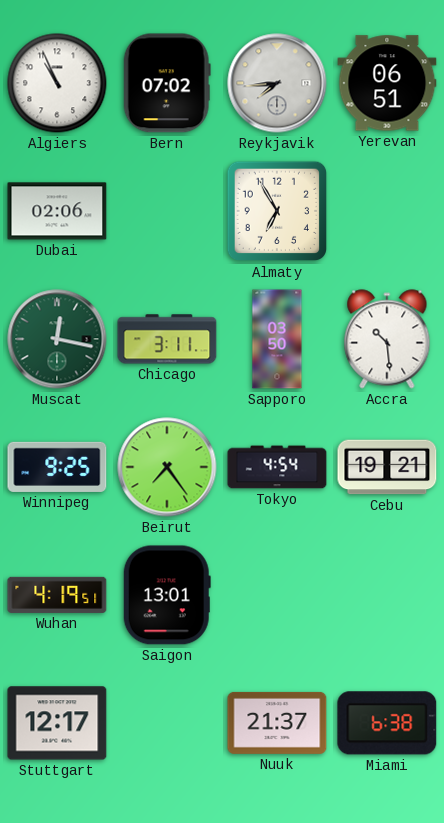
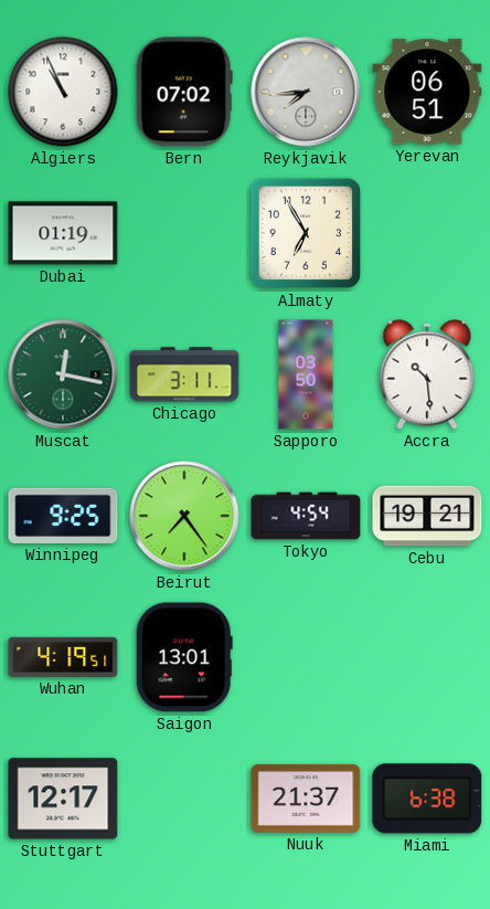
Dubai: 02:06 -> 01:19 (63, 233)
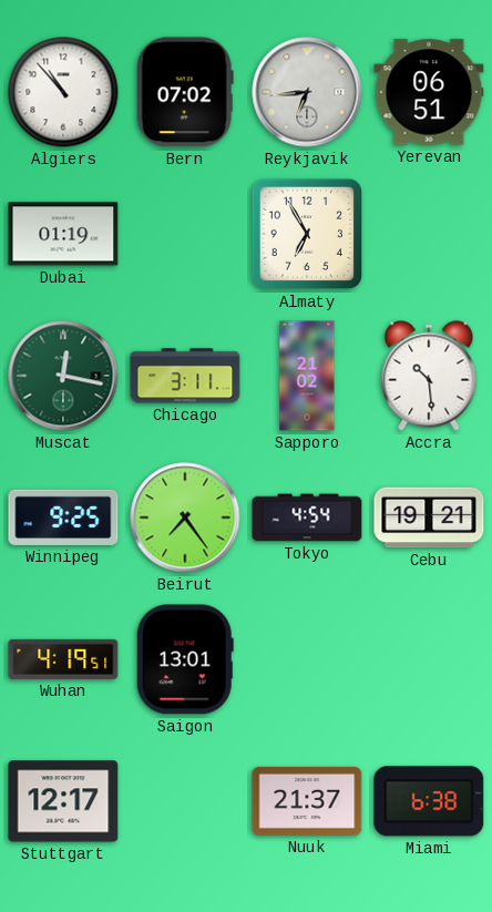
Algiers: 10:56 -> 10:53 (63, 92)
Reykjavik: 7:44 -> 6:44 (307, 92)
Sapporo: 03:50 -> 21:02 (307, 376)
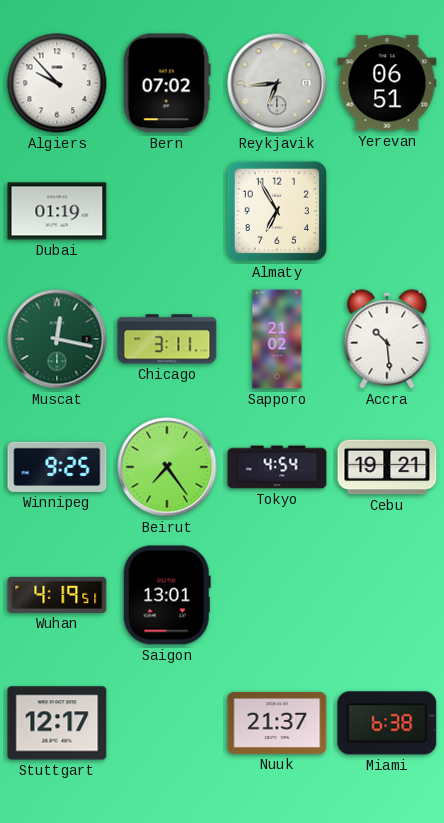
Algiers: 10:53 -> 9:53 (57, 83)
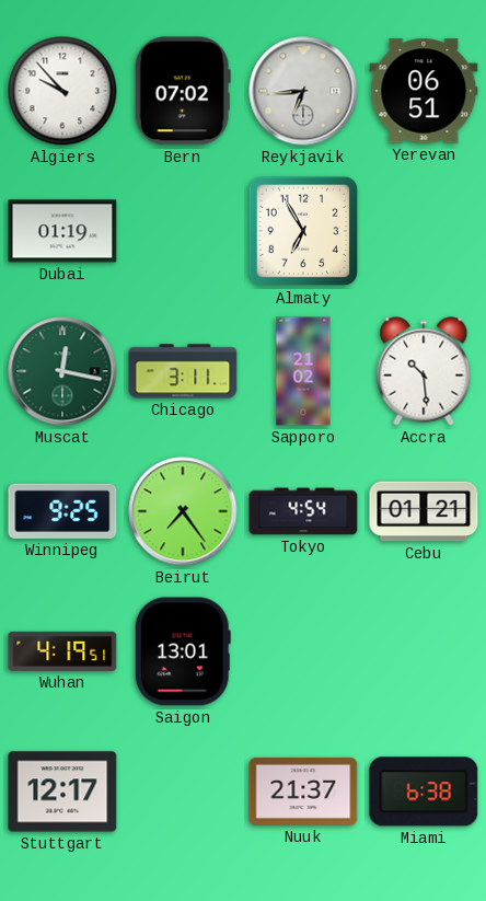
Cebu: 19:21 -> 01:21 (424, 511)
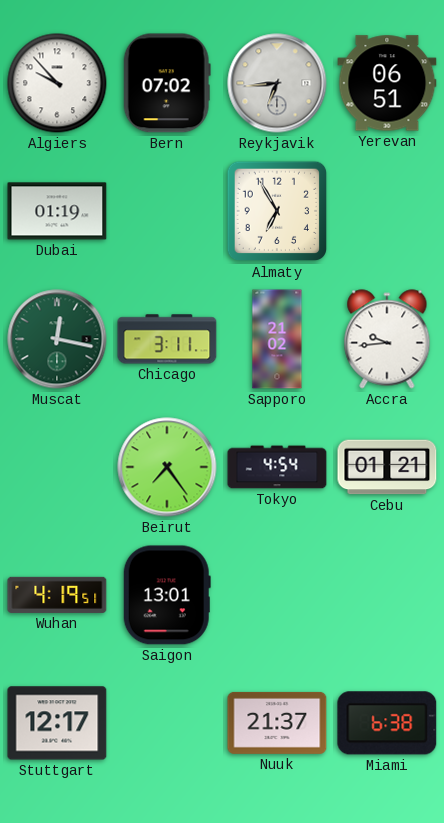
Accra: 10:29 -> 9:44 (387, 339)
Winnipeg: 9:25 -> none (62, 511)
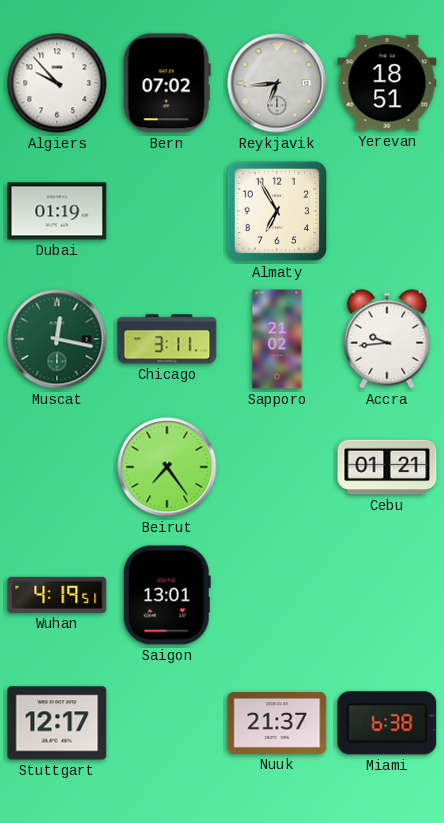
Yerevan: 06:51 -> 18:51 (387, 83)
Tokyo: 4:54 -> none (277, 467)
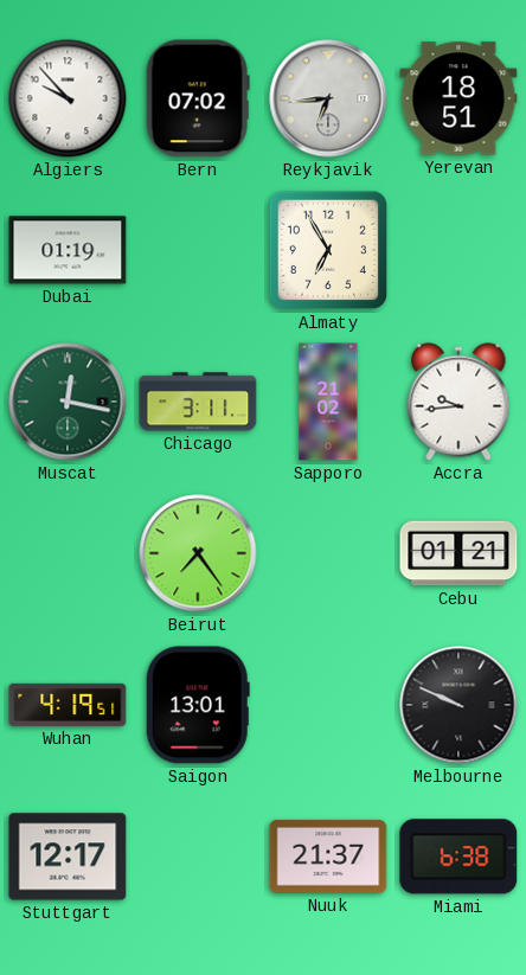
Melbourne: none -> 9:49 (458, 705)
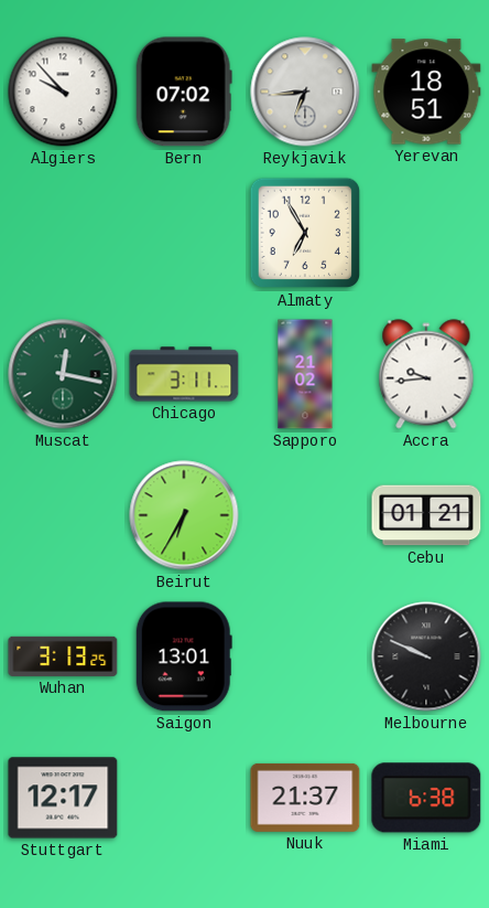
Dubai: 01:19 -> none (68, 250)
Beirut: 7:24 -> 6:35 (184, 515)
Wuhan: 4:19 -> 3:13 (63, 656)
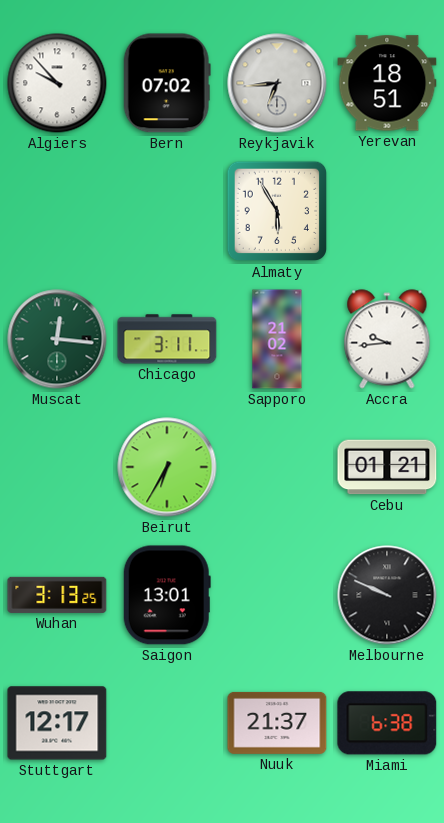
Almaty: 6:55 -> 5:55 (277, 211)
Muscat: 12:17 -> 12:16 (57, 339)
